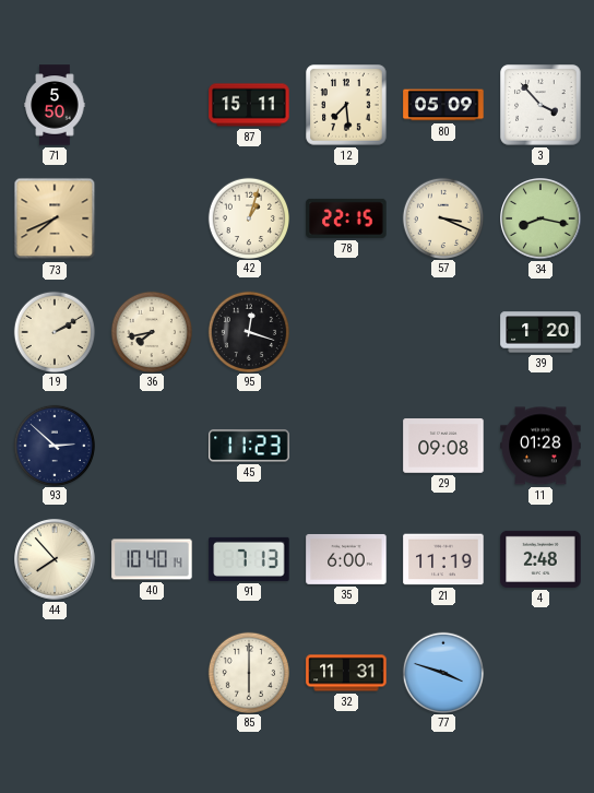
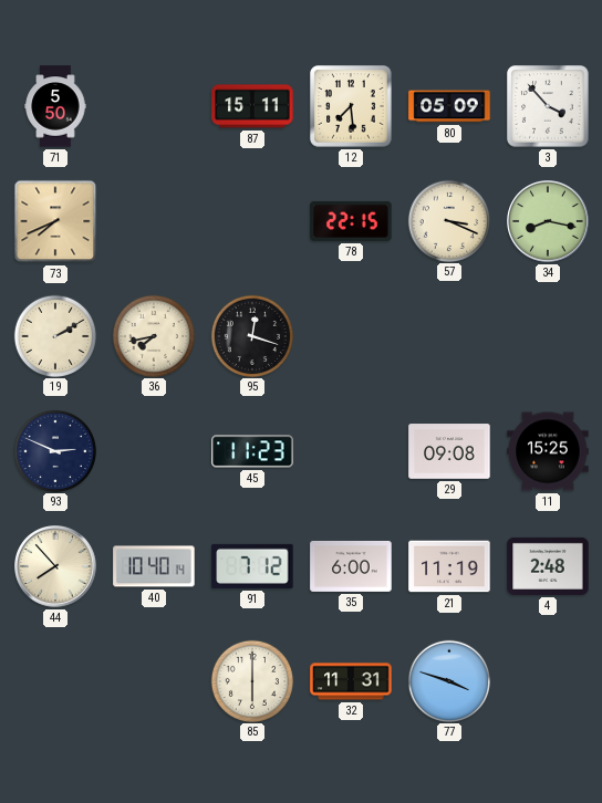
42: 1:03 -> none (248, 217)
39: 1:20 -> none (540, 332)
93: 2:52 -> 2:49 (54, 450)
11: 01:28 -> 15:25 (548, 451)
91: 7:13 -> 7:12 (252, 566)
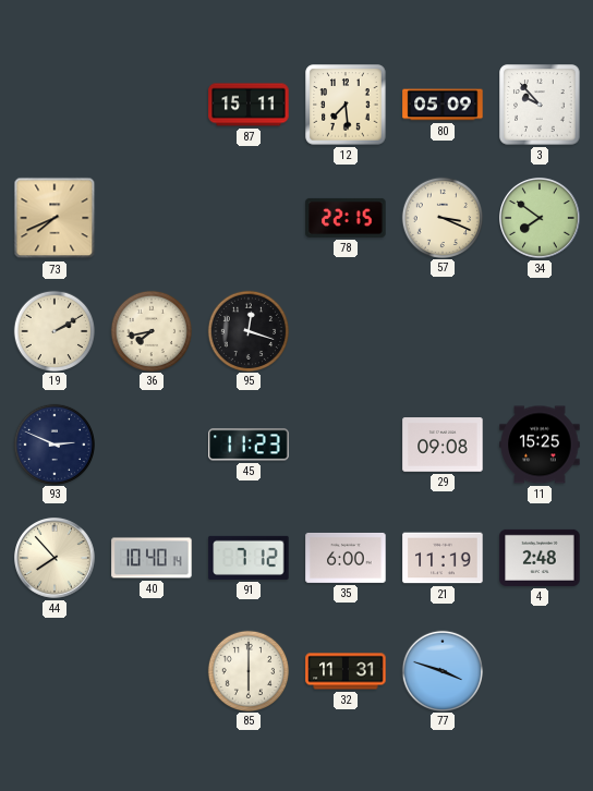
71: 5:50 -> none (55, 106)
3: 3:53 -> 9:53 (540, 105)
34: 8:17 -> 7:51 (541, 219)
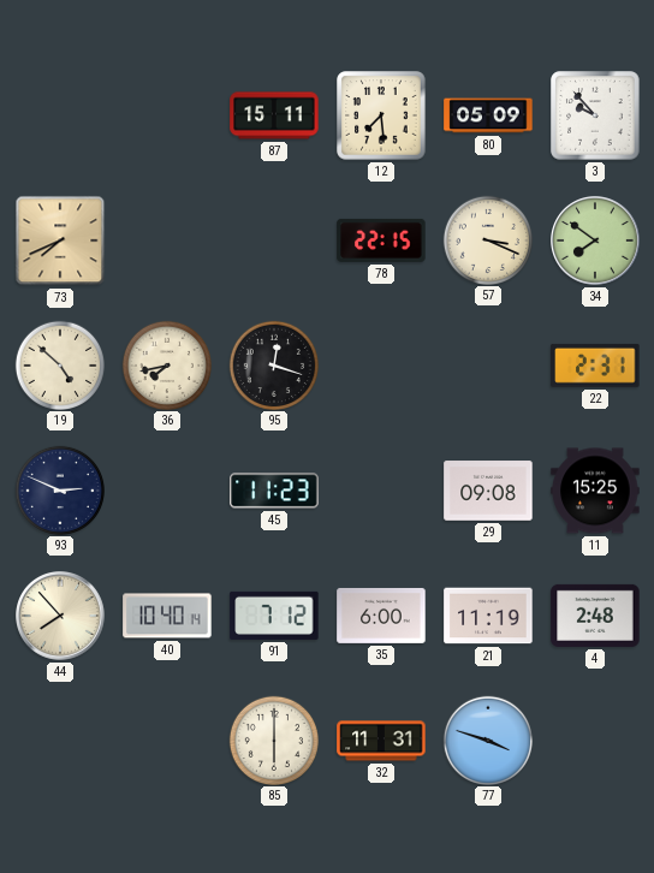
19: 2:10 -> 4:52 (59, 364)
22: none -> 2:31 (595, 366)
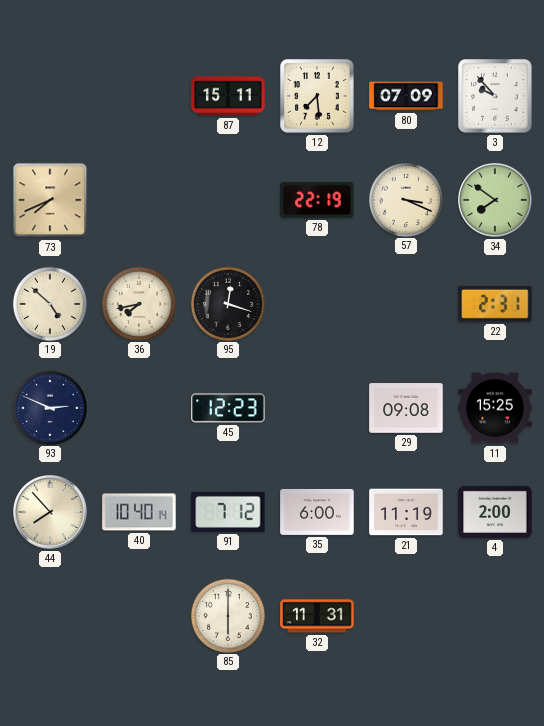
80: 05:09 -> 07:09 (406, 96)
78: 22:15 -> 22:19 (317, 200)
45: 11:23 -> 12:23 (228, 408)
4: 2:48 -> 2:00 (495, 512)
77: 3:48 -> none (487, 740)
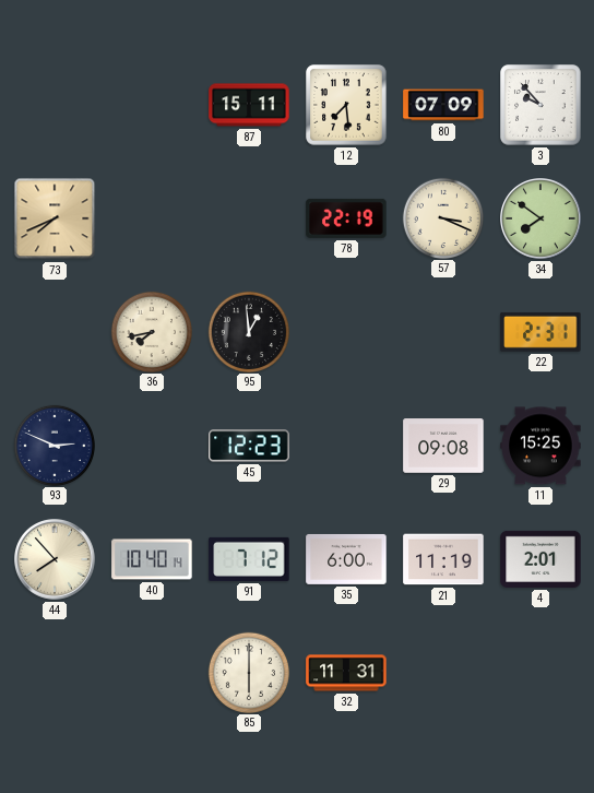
19: 4:52 -> none (49, 303)
95: 12:18 -> 12:59 (248, 331)
4: 2:00 -> 2:01 (540, 559)
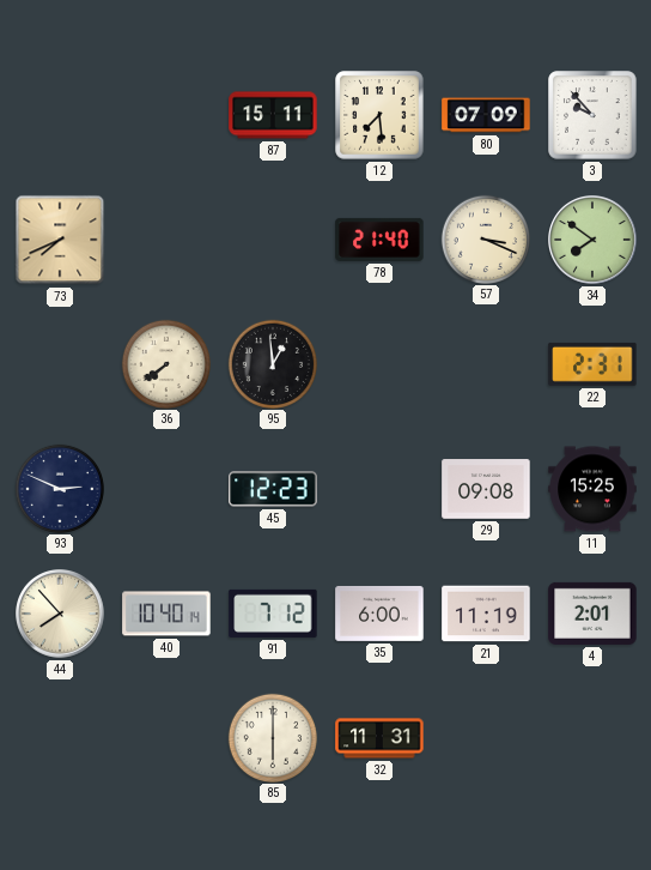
78: 22:19 -> 21:40 (379, 240)
36: 7:43 -> 7:39 (165, 363)
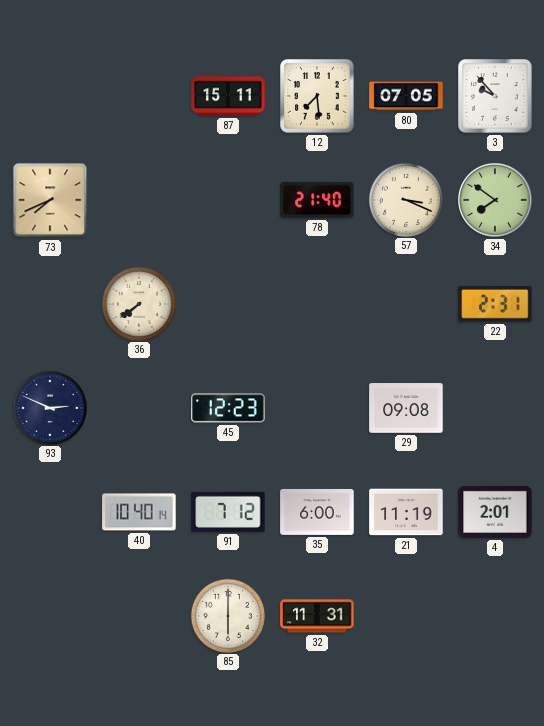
80: 07:09 -> 07:05 (406, 96)
95: 12:59 -> none (272, 363)
11: 15:25 -> none (592, 489)
44: 7:53 -> none (61, 615)
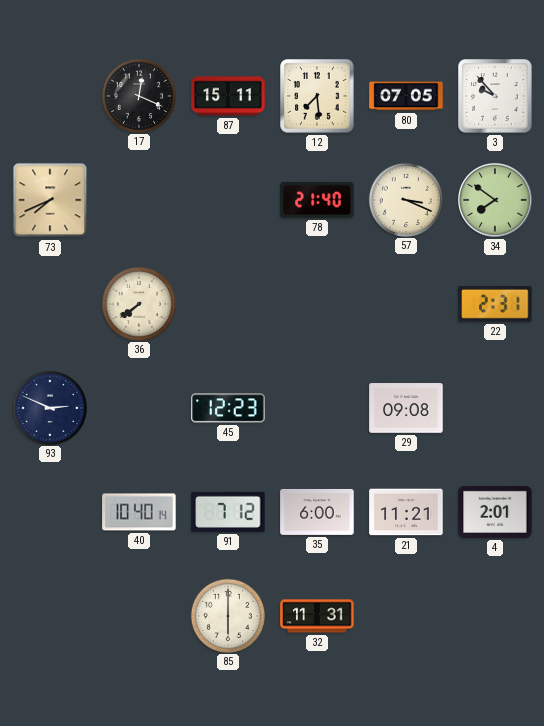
17: none -> 12:19 (138, 95)
21: 11:19 -> 11:21 (406, 512)
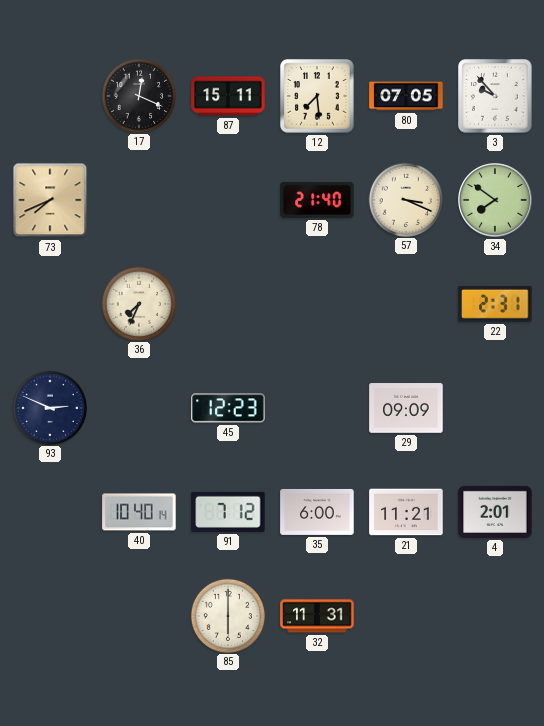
36: 7:39 -> 7:34 (138, 303)
29: 09:08 -> 09:09 (406, 408)
